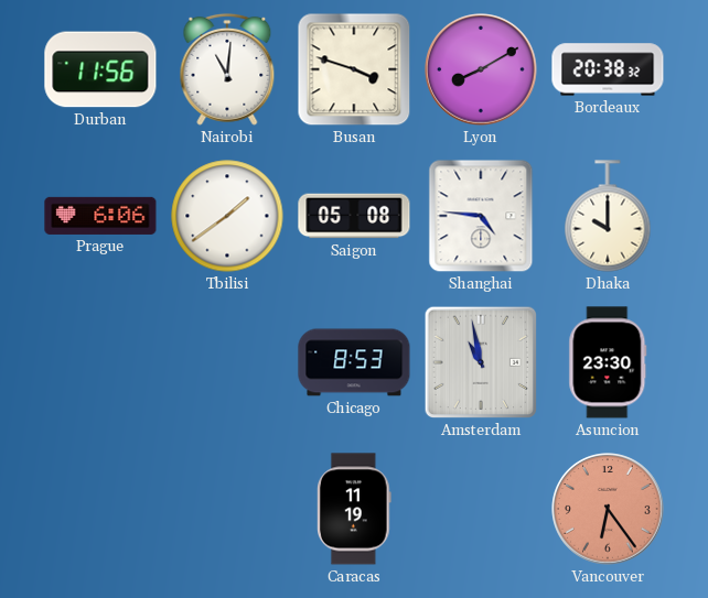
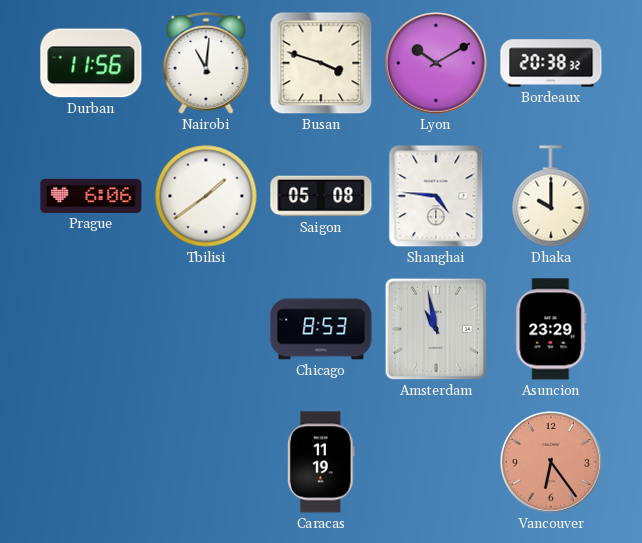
Lyon: 8:10 -> 10:10 (436, 63)
Asuncion: 23:30 -> 23:29 (551, 329)
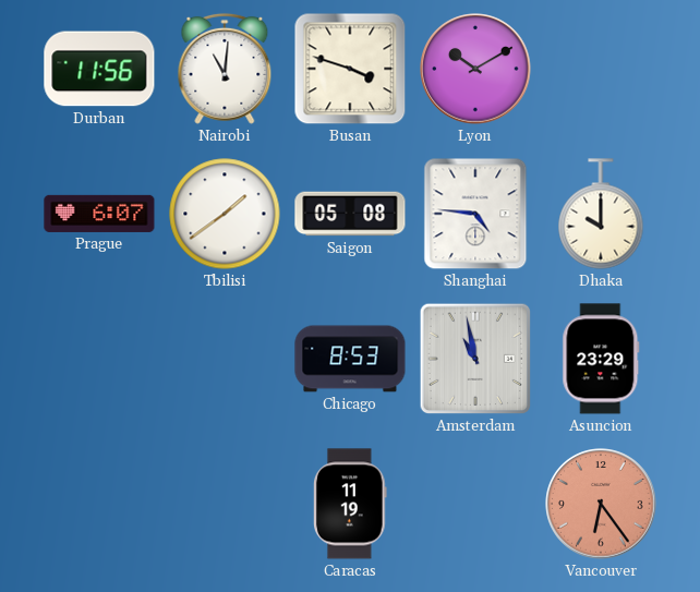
Bordeaux: 20:38 -> none (551, 63)
Prague: 6:06 -> 6:07 (99, 214)
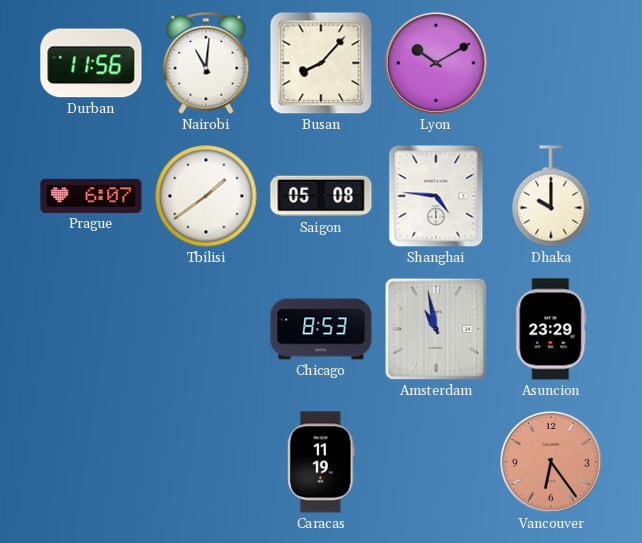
Busan: 3:48 -> 8:07 (321, 63)
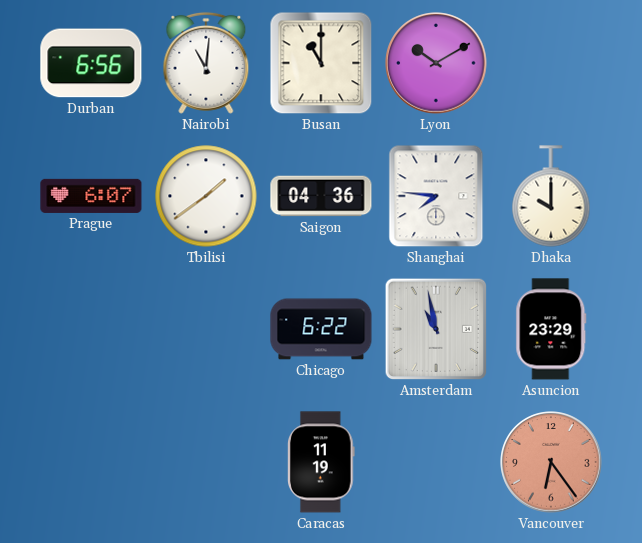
Durban: 11:56 -> 6:56 (91, 63)
Busan: 8:07 -> 11:00 (321, 63)
Saigon: 05:08 -> 04:36 (321, 196)
Shanghai: 4:46 -> 7:46 (436, 196)
Chicago: 8:53 -> 6:22 (321, 329)
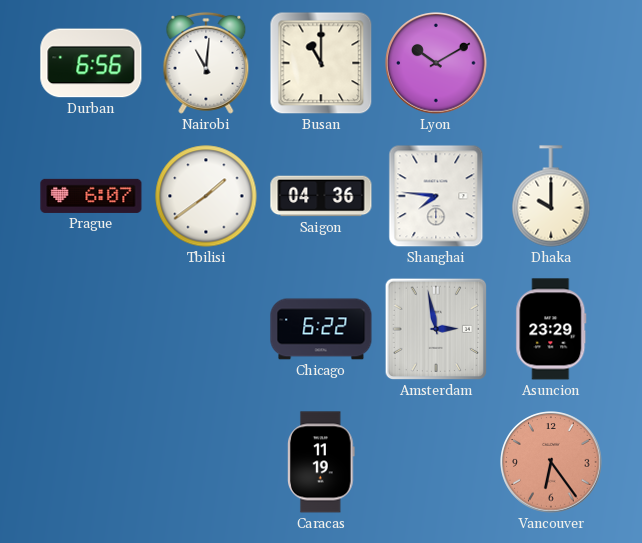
Amsterdam: 10:58 -> 2:58 (436, 329)
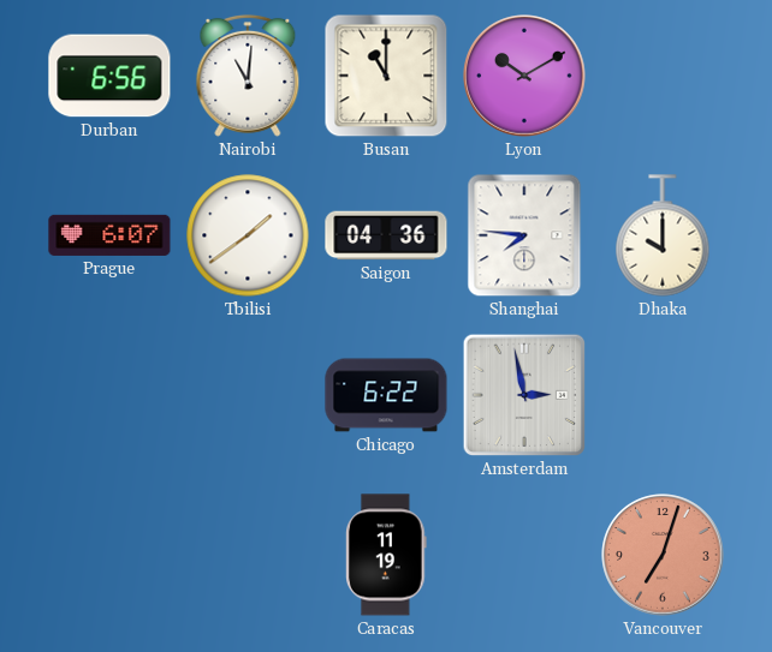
Asuncion: 23:29 -> none (551, 329)
Vancouver: 6:24 -> 7:03 (663, 555)
